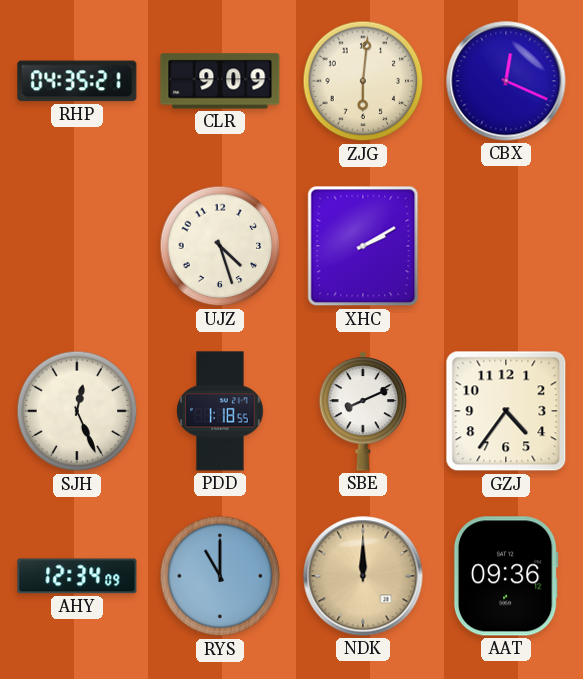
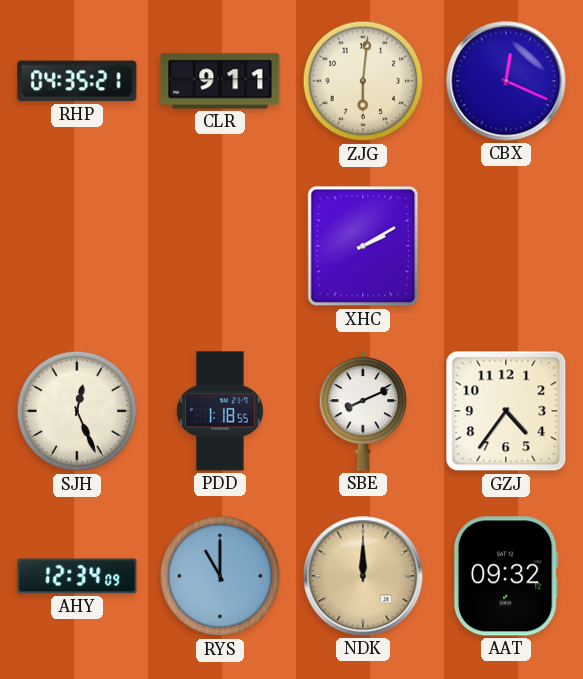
CLR: 9:09 -> 9:11 (220, 81)
UJZ: 4:27 -> none (220, 246)
AAT: 09:36 -> 09:32 (506, 576)
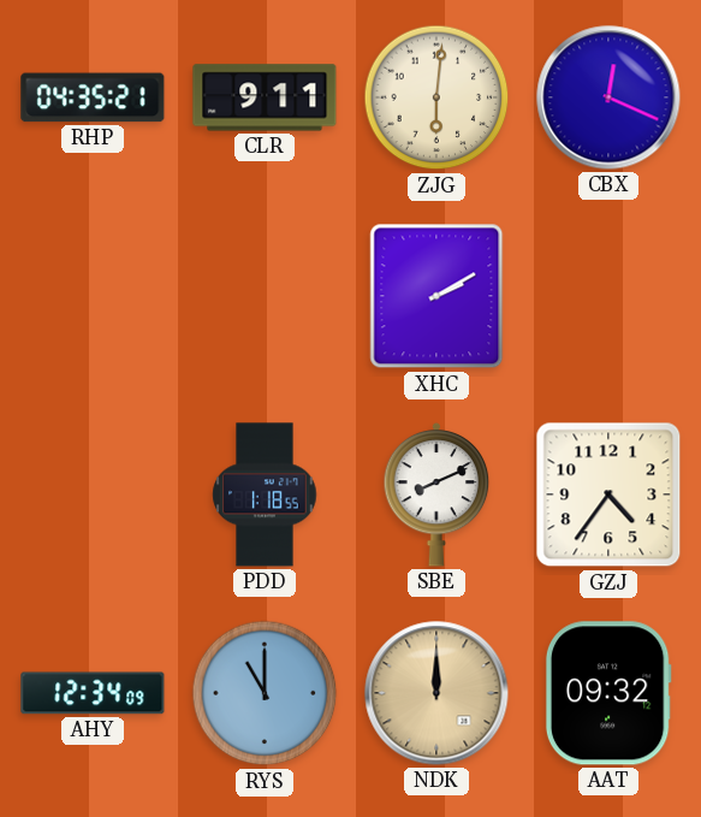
SJH: 12:26 -> none (77, 411)
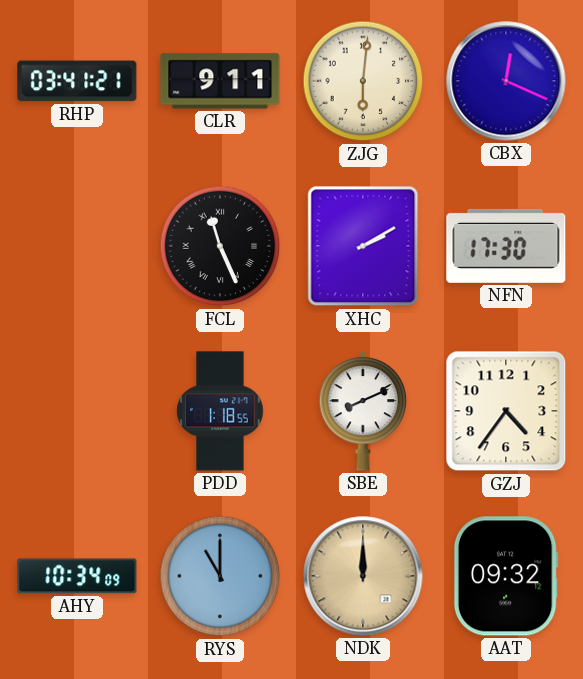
RHP: 04:35 -> 03:41 (77, 81)
FCL: none -> 11:26 (220, 246)
NFN: none -> 17:30 (506, 246)
AHY: 12:34 -> 10:34 (77, 576)
